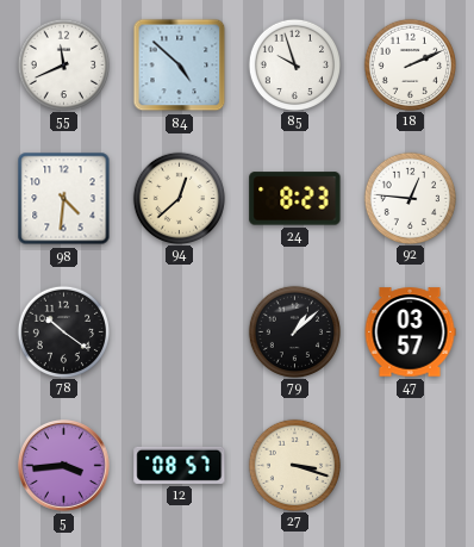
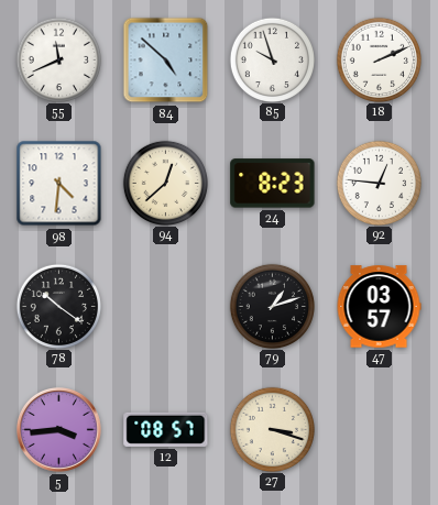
79: 1:08 -> 1:12 (272, 306)
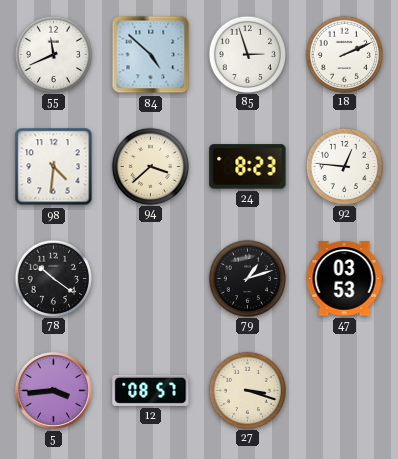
85: 9:57 -> 2:57 (247, 54)
94: 12:38 -> 3:38 (150, 166)
47: 03:57 -> 03:53 (344, 279)
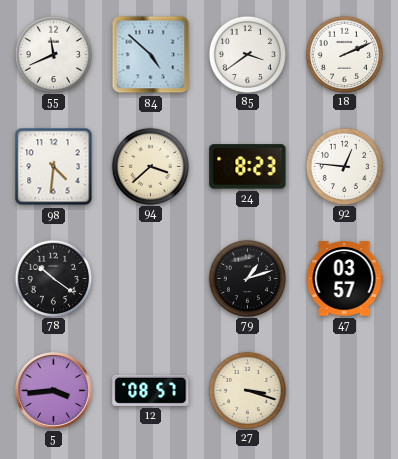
85: 2:57 -> 3:39 (247, 54)
47: 03:53 -> 03:57 (344, 279)
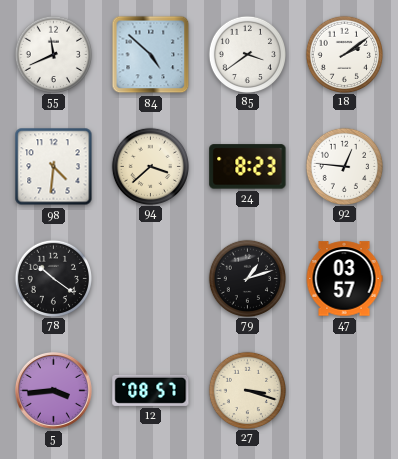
18: 2:11 -> 2:09 (344, 54)
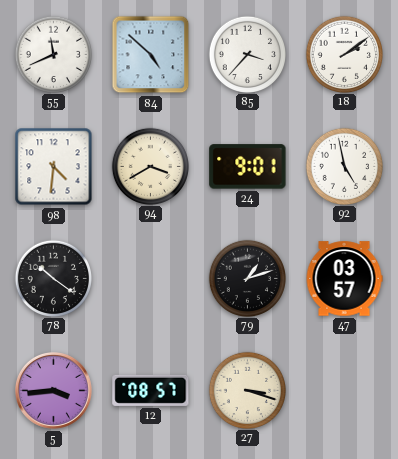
85: 3:39 -> 3:37 (247, 54)
94: 3:38 -> 3:40 (150, 166)
24: 8:23 -> 9:01 (248, 167)
92: 12:46 -> 4:58 (344, 166)
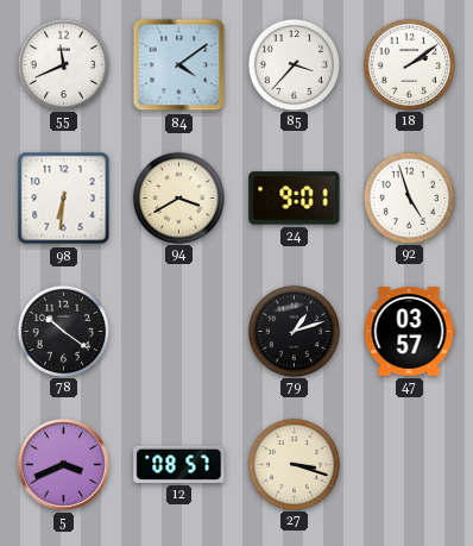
84: 4:52 -> 4:09 (179, 65)
98: 4:31 -> 6:31 (64, 199)
92: 4:58 -> 4:57 (409, 197)
5: 3:44 -> 3:41 (63, 464)
